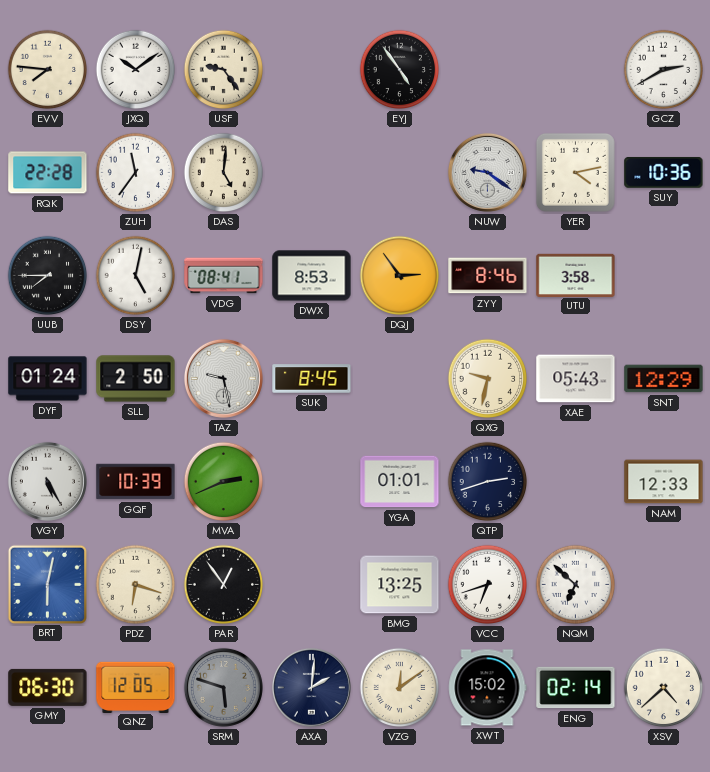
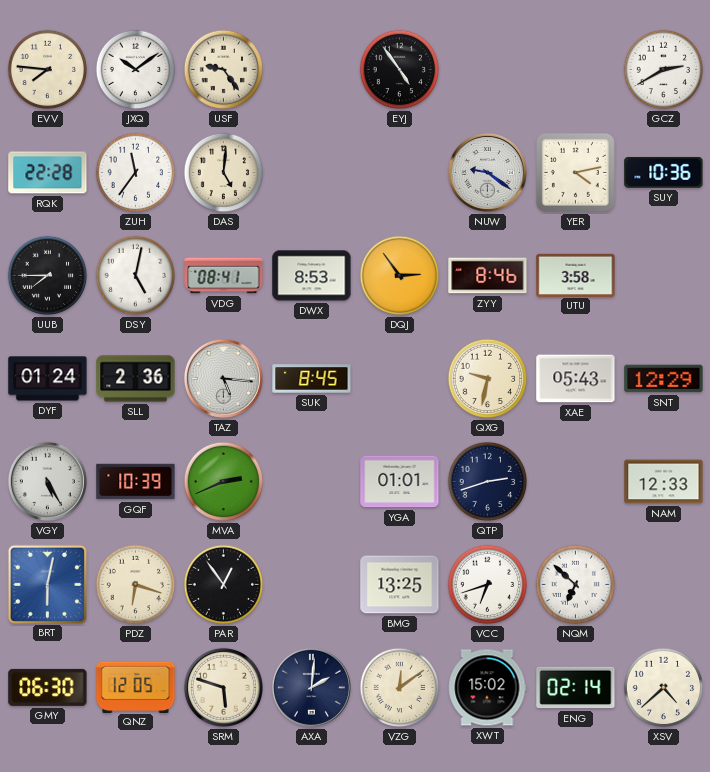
SLL: 2:50 -> 2:36 (136, 379)
TAZ: 9:28 -> 5:16 (223, 378)
SRM dial: grey -> cream (223, 687)
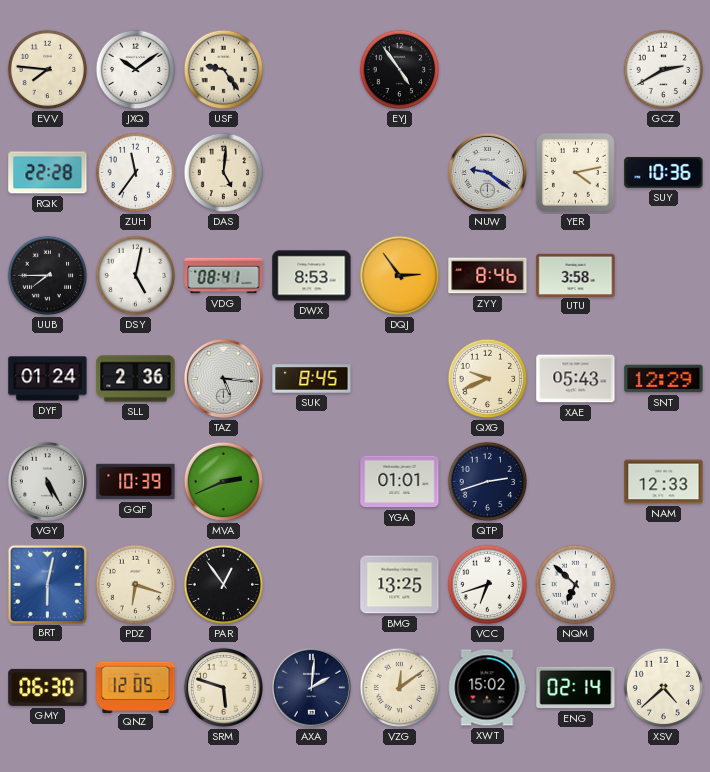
QXG: 9:32 -> 9:41 (488, 379)
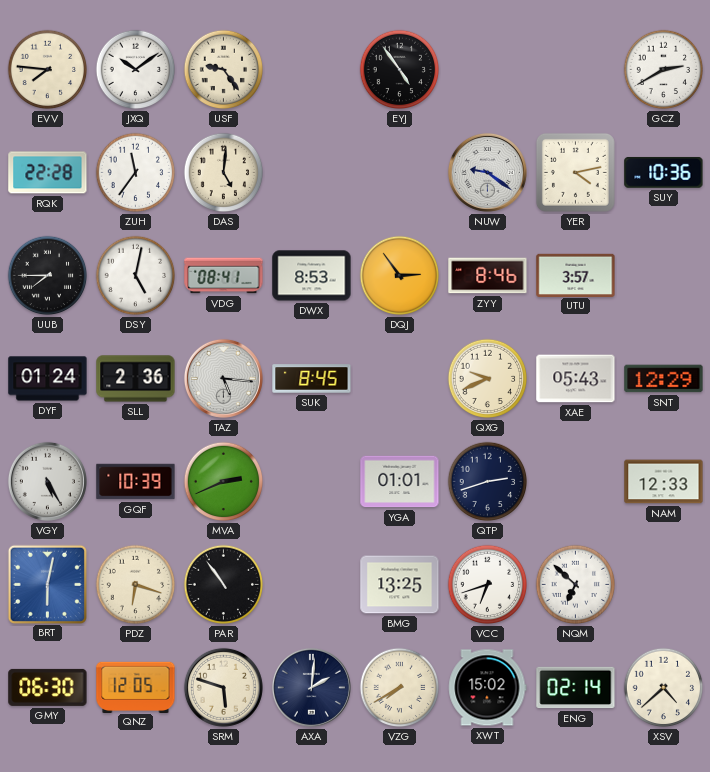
UTU: 3:58 -> 3:57 (576, 275)
PAR: 12:54 -> 10:54 (224, 585)
VZG: 12:09 -> 7:40 (400, 688)
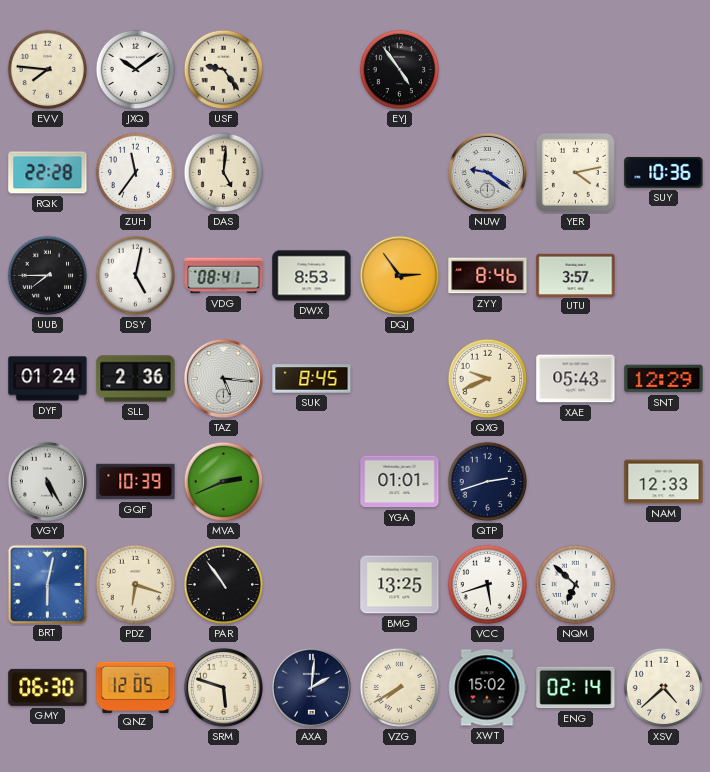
GCZ: 2:40 -> none (664, 70)
VCC: 6:42 -> 5:42 (488, 585)
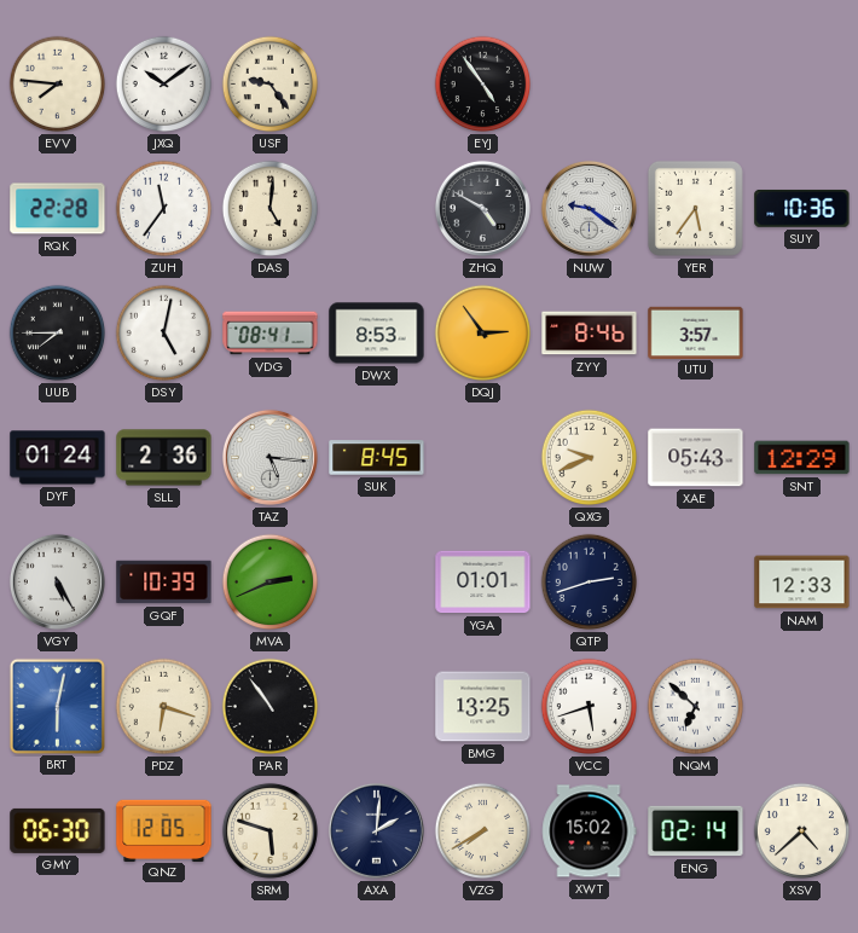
ZHQ: none -> 4:50 (482, 208)
YER: 4:13 -> 5:36 (695, 208)
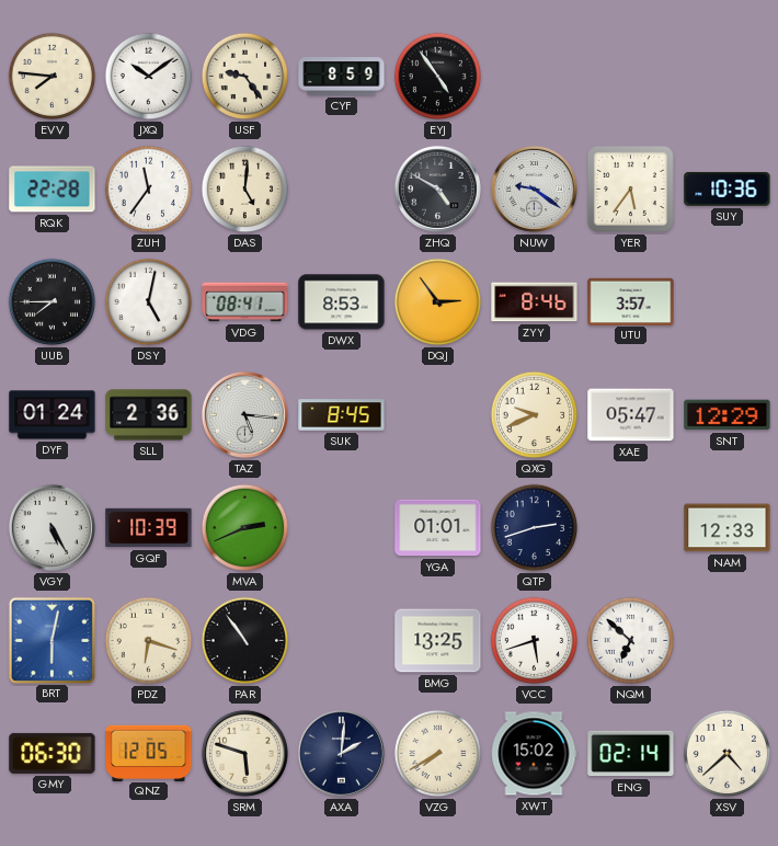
CYF: none -> 8:59 (342, 77)
XAE: 05:43 -> 05:47 (631, 415)
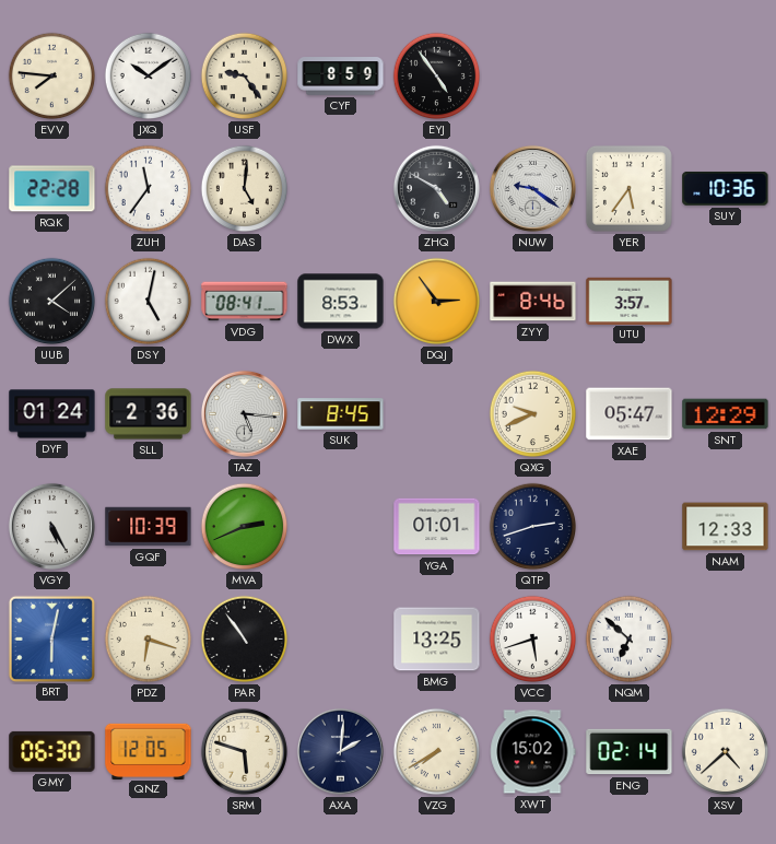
UUB: 7:45 -> 4:08 (52, 302)
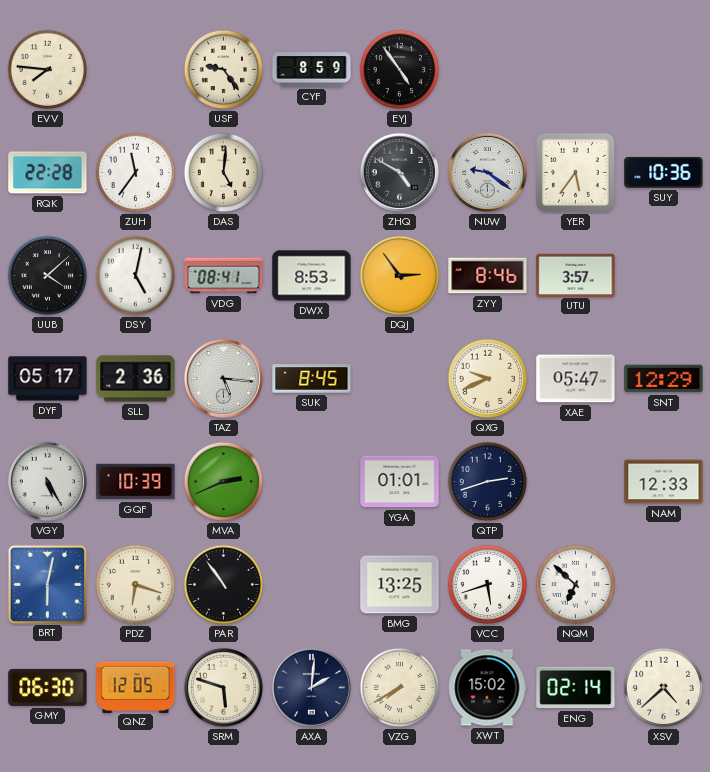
JXQ: 10:09 -> none (149, 77)
DYF: 01:24 -> 05:17 (48, 379)
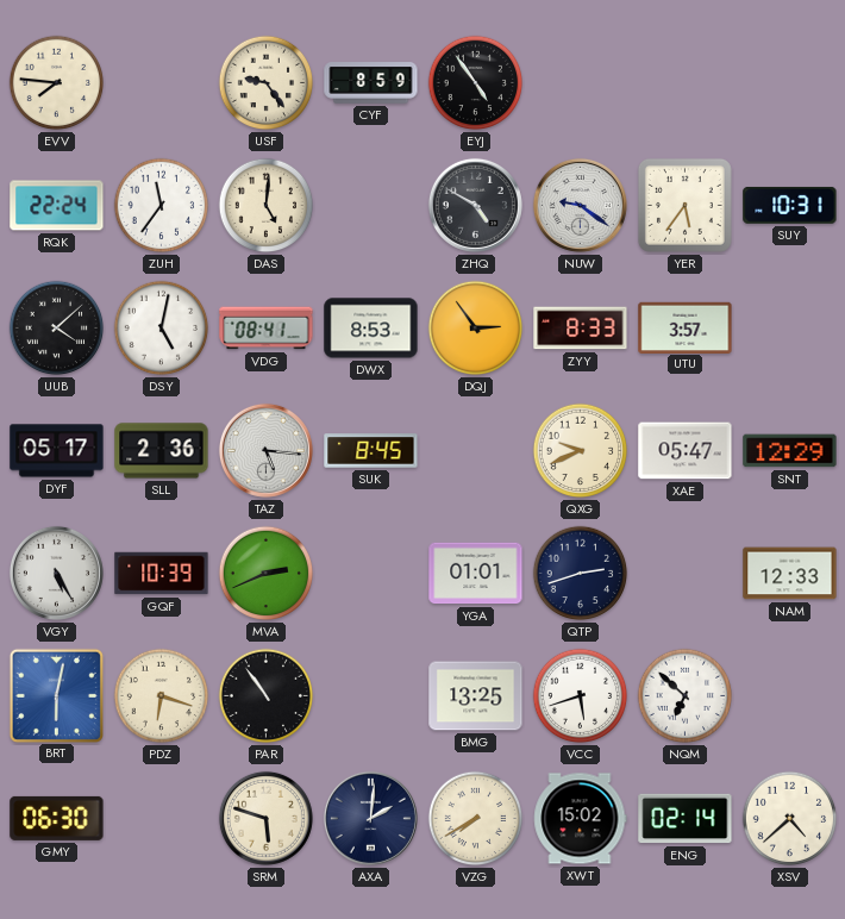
RQK: 22:28 -> 22:24 (57, 206)
SUY: 10:36 -> 10:31 (790, 205)
ZYY: 8:46 -> 8:33 (581, 329)
QNZ: 12:05 -> none (136, 687)
